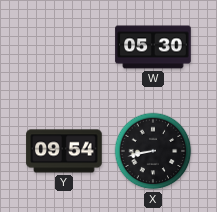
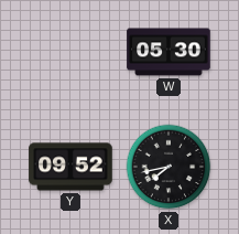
Y: 09:54 -> 09:52 (70, 167)
X: 8:43 -> 7:43 (169, 167)
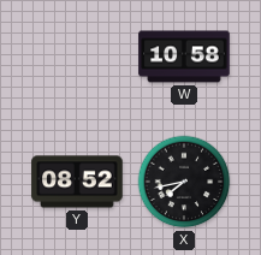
W: 05:30 -> 10:58 (184, 57)
Y: 09:52 -> 08:52 (77, 182)
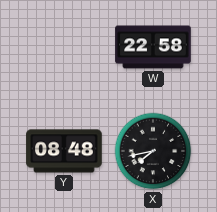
W: 10:58 -> 22:58 (153, 47)
Y: 08:52 -> 08:48 (64, 151)
